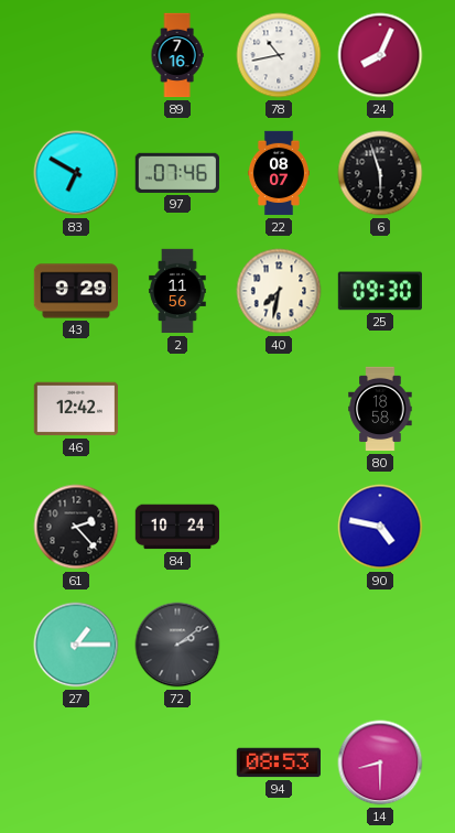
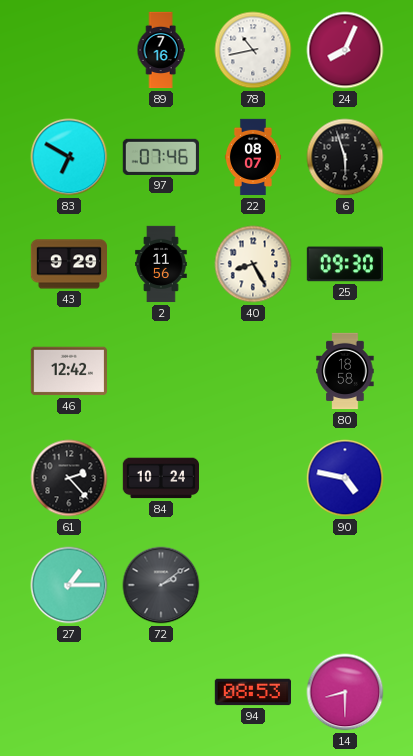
40: 7:32 -> 8:25 (253, 264)
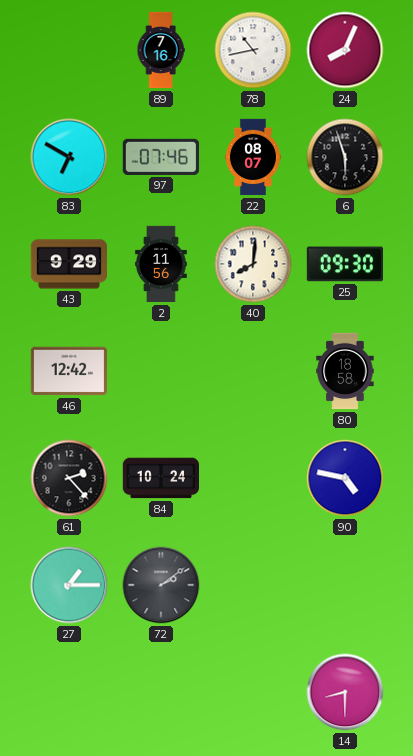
40: 8:25 -> 8:01 (253, 264)
94: 08:53 -> none (252, 692)
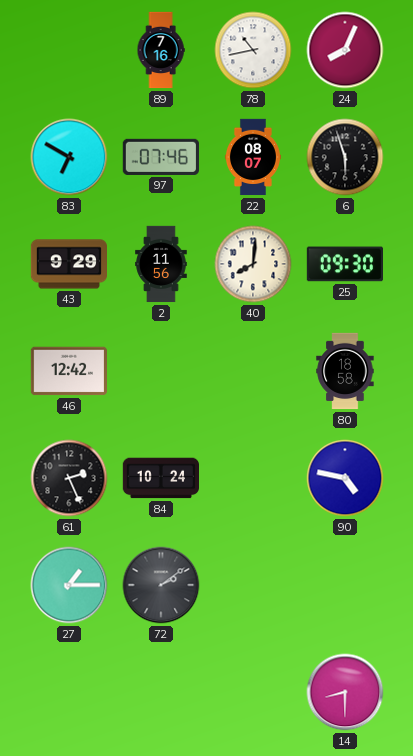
61: 2:23 -> 2:26 (69, 478)
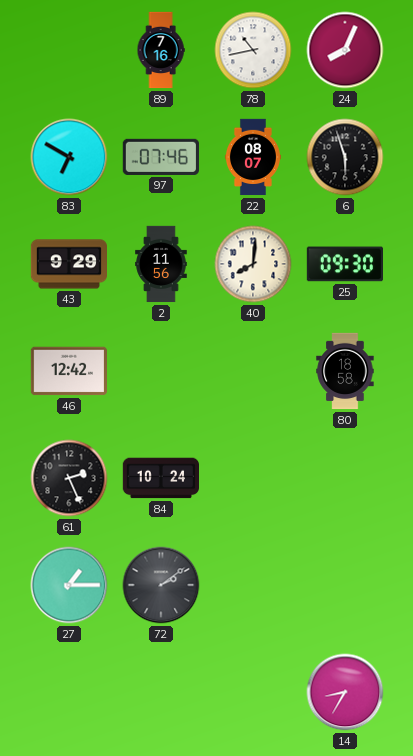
90: 4:47 -> none (345, 478)
14: 8:30 -> 8:35 (345, 692)
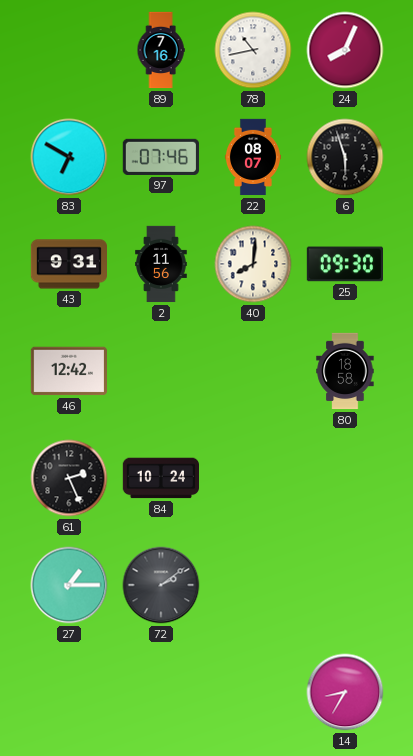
43: 9:29 -> 9:31 (68, 264)
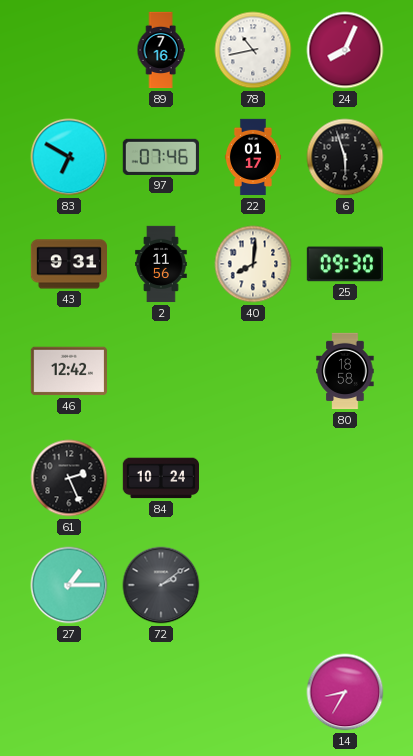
22: 08:07 -> 01:17 (253, 157)
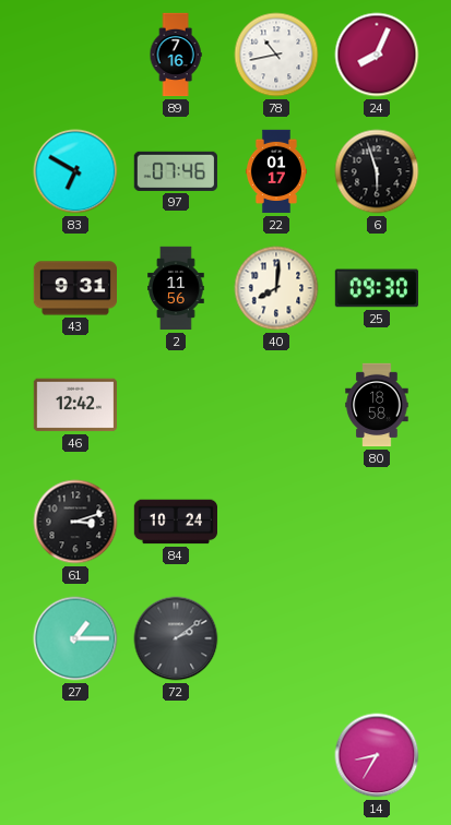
61: 2:26 -> 3:12 (75, 522)
